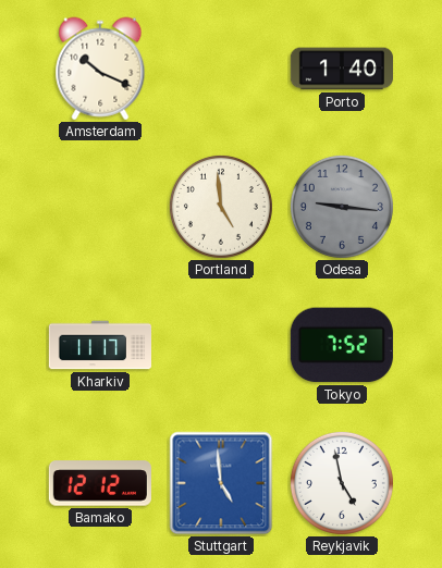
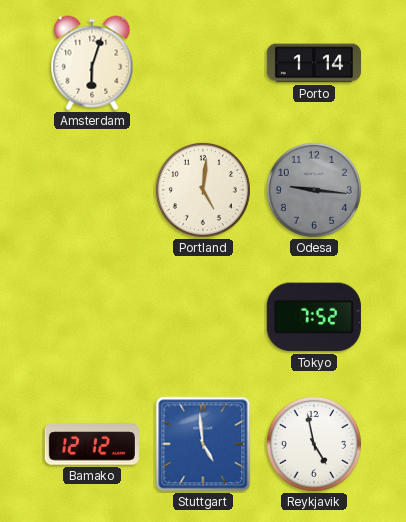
Amsterdam: 10:19 -> 6:03 (92, 63)
Porto: 1:40 -> 1:14 (314, 63)
Portland: 4:59 -> 5:01 (203, 190)
Kharkiv: 11:17 -> none (99, 345)
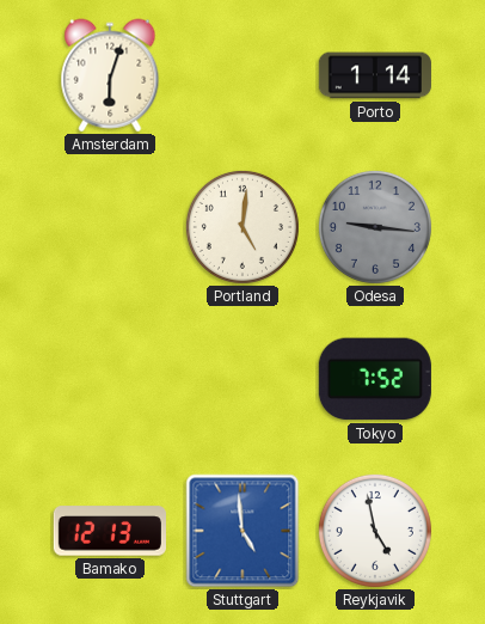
Bamako: 12:12 -> 12:13 (110, 531)
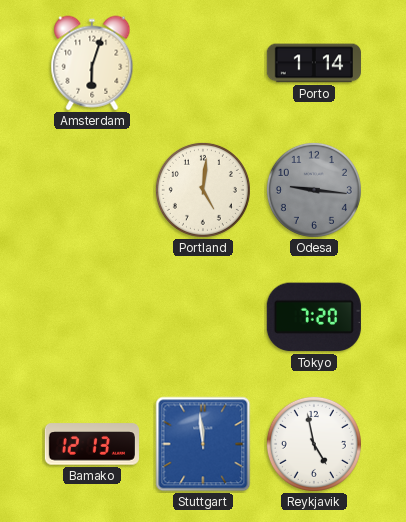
Tokyo: 7:52 -> 7:20 (314, 317)
Stuttgart: 4:59 -> 11:59 (203, 444)
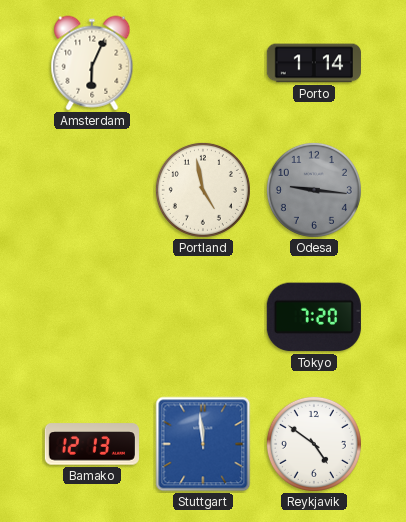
Amsterdam: 6:03 -> 6:04 (92, 63)
Portland: 5:01 -> 4:58 (203, 190)
Reykjavik: 4:58 -> 4:51 (314, 444)
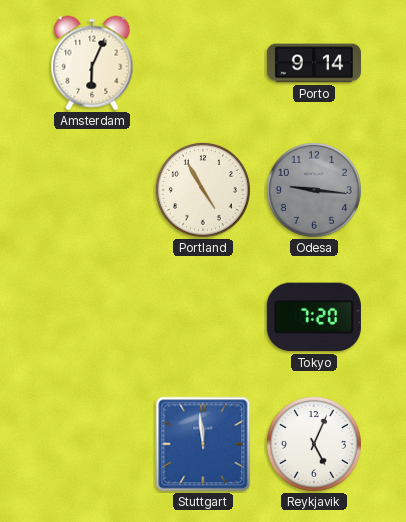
Porto: 1:14 -> 9:14 (314, 63)
Portland: 4:58 -> 4:55 (203, 190)
Bamako: 12:13 -> none (92, 444)
Reykjavik: 4:51 -> 5:04 (314, 444)
